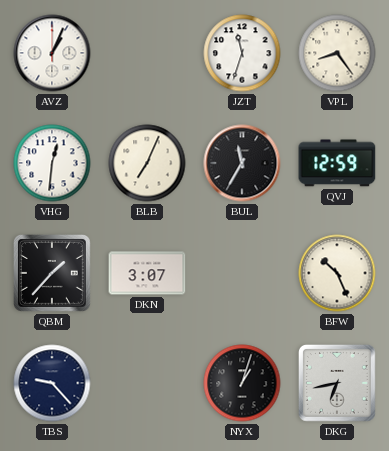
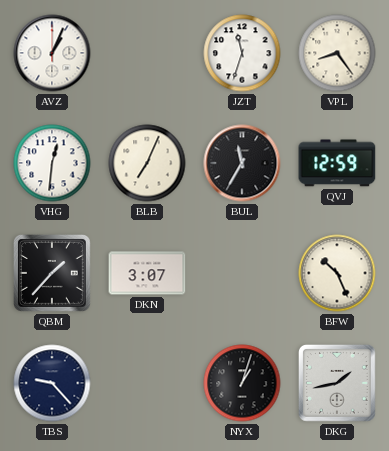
DKG: 6:43 -> 1:43 (337, 383)
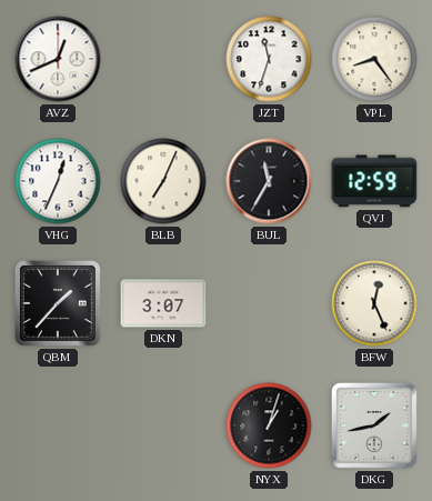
AVZ: 1:04 -> 12:41 (58, 59)
VHG: 12:31 -> 12:34 (58, 181)
BFW: 10:26 -> 12:26 (374, 303)
TBS: 9:23 -> none (52, 383)
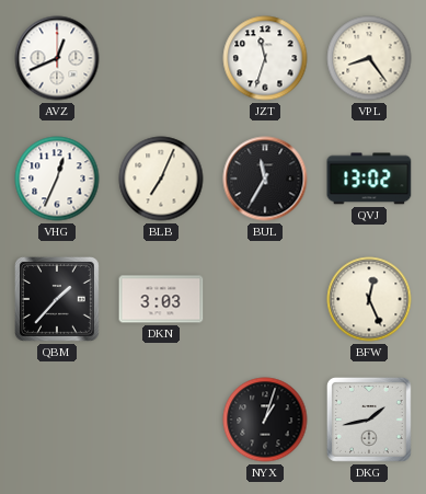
QVJ: 12:59 -> 13:02 (369, 179)
DKN: 3:07 -> 3:03 (161, 299)
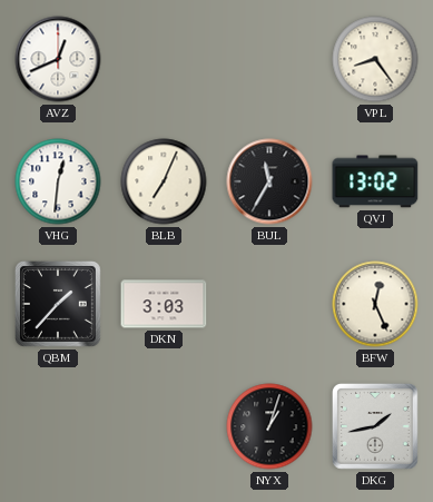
JZT: 11:33 -> none (265, 58)
VHG: 12:34 -> 12:31 (58, 181)
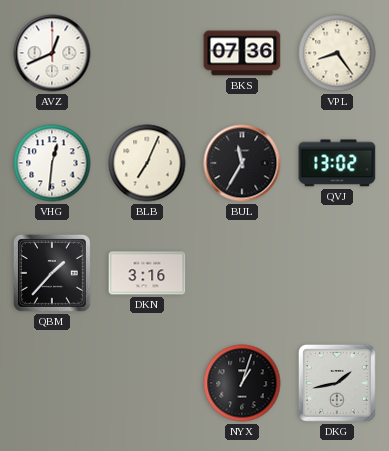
BKS: none -> 07:36 (242, 53)
DKN: 3:03 -> 3:16 (147, 273)
BFW: 12:26 -> none (375, 304)
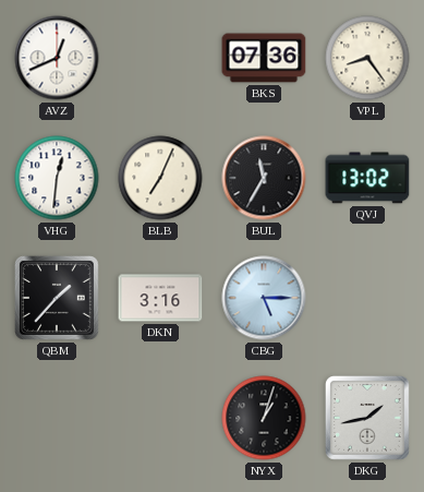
CBG: none -> 5:15 (264, 298)
